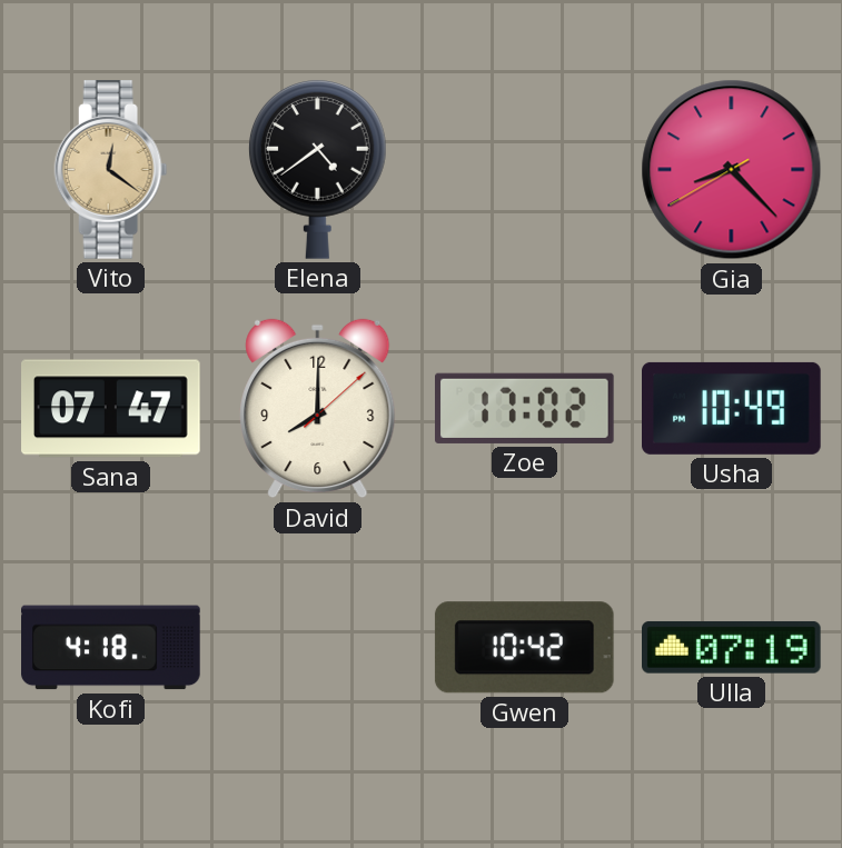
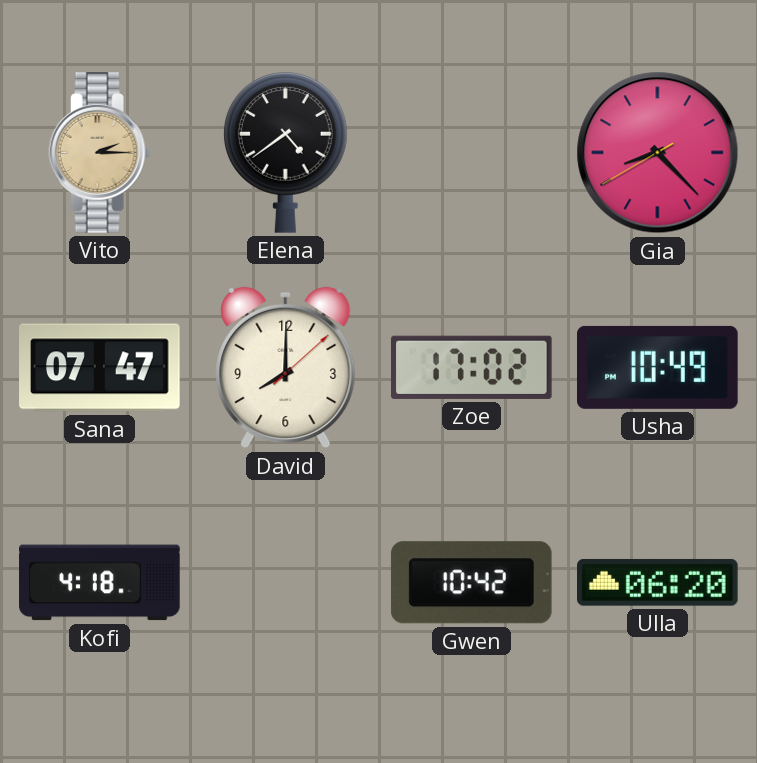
Vito: 12:21 -> 2:15 (100, 153)
Ulla: 07:19 -> 06:20 (658, 582)
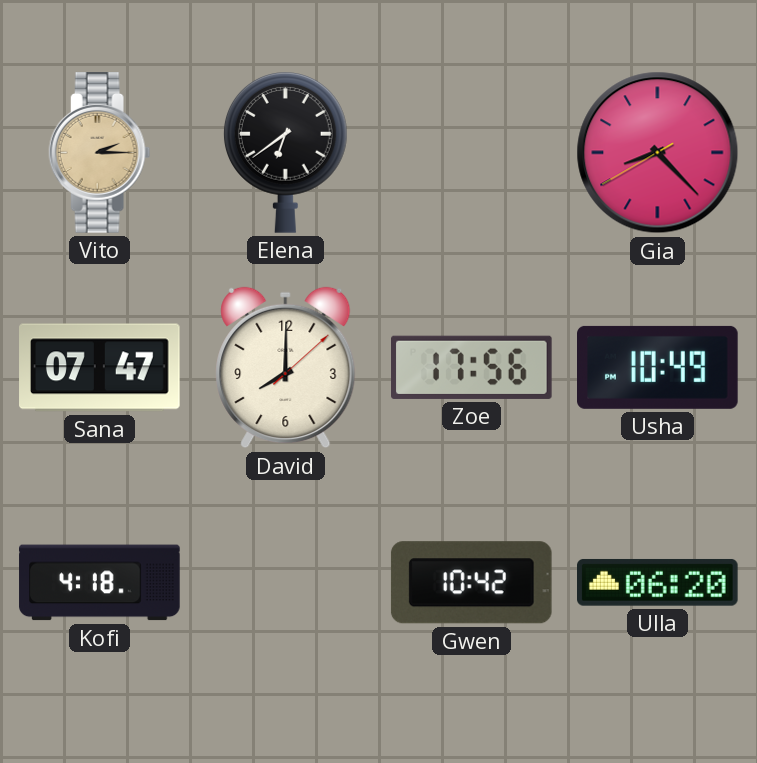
Elena: 4:39 -> 6:39 (285, 153)
Zoe: 17:02 -> 17:56 (472, 367)
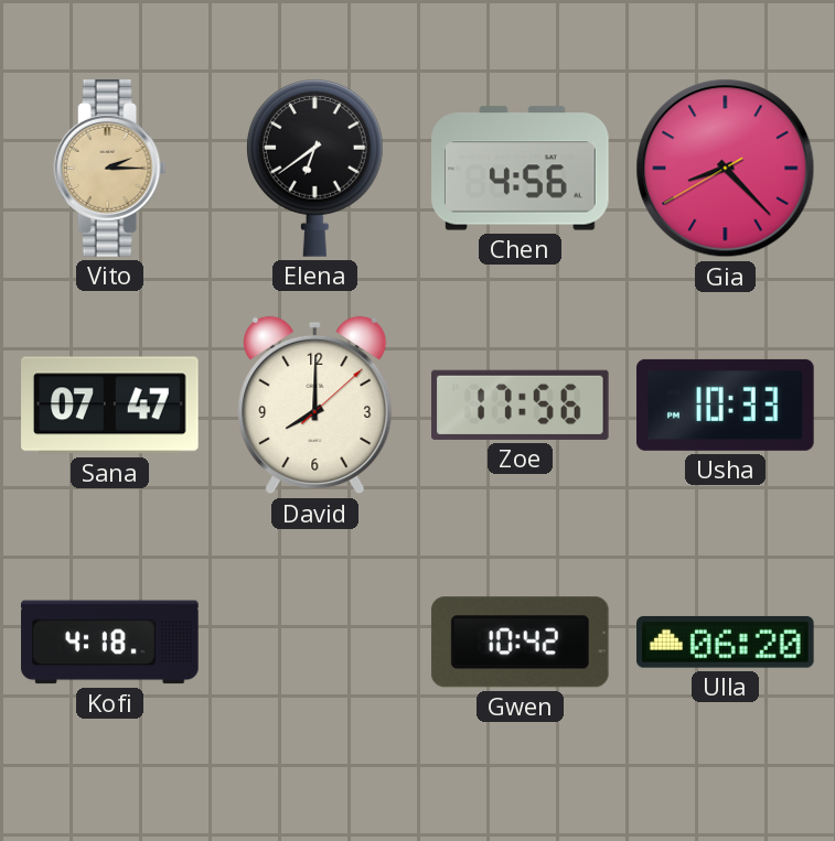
Chen: none -> 4:56 (521, 169)
Usha: 10:49 -> 10:33 (726, 405)
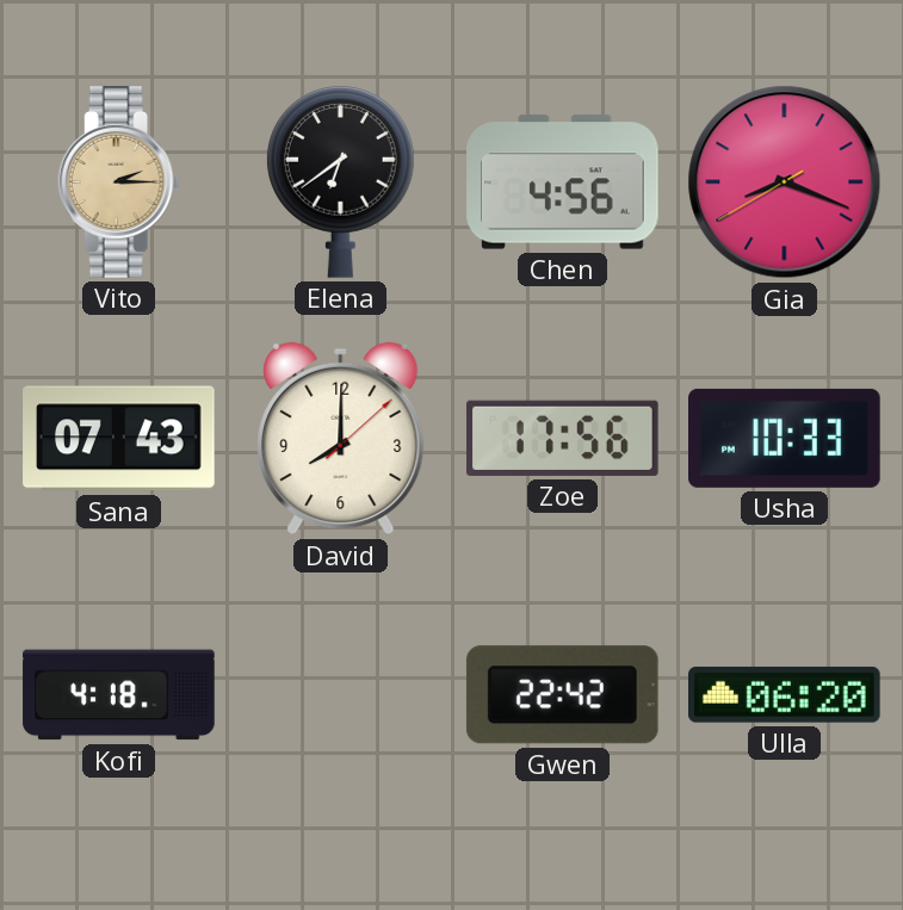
Gia: 8:22 -> 8:18 (785, 182)
Sana: 07:47 -> 07:43 (119, 439)
Gwen: 10:42 -> 22:42 (562, 695)
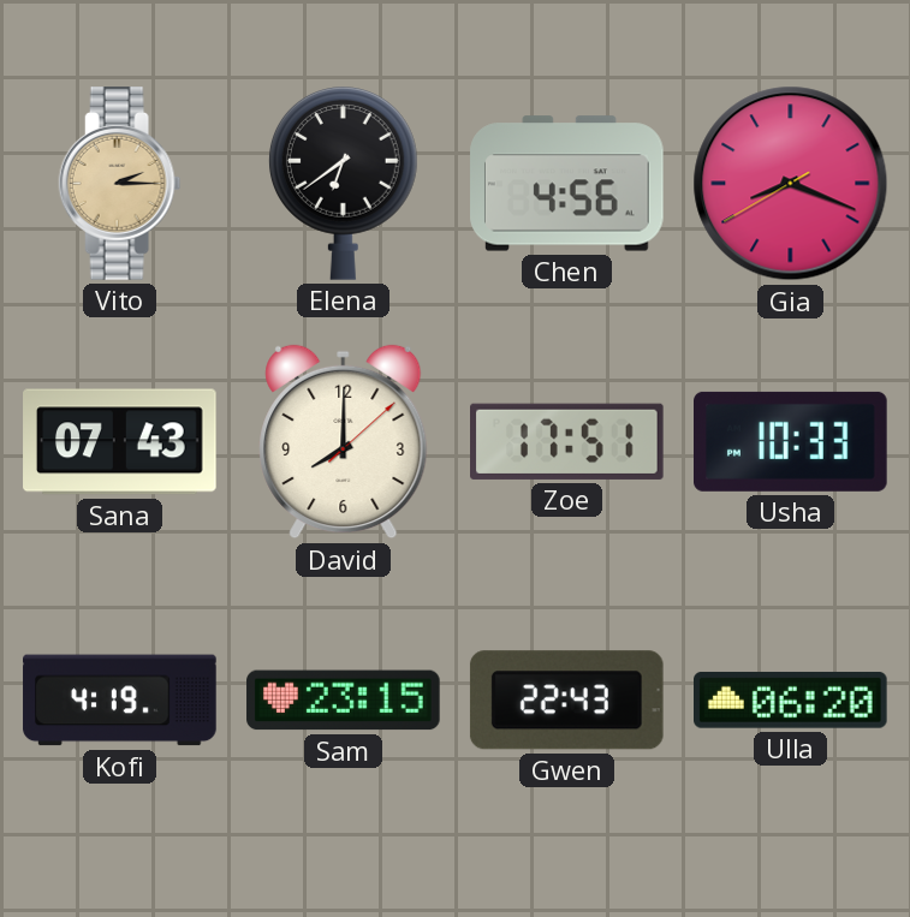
Zoe: 17:56 -> 17:51 (567, 441)
Kofi: 4:18 -> 4:19 (120, 701)
Sam: none -> 23:15 (344, 701)
Gwen: 22:42 -> 22:43 (566, 701)
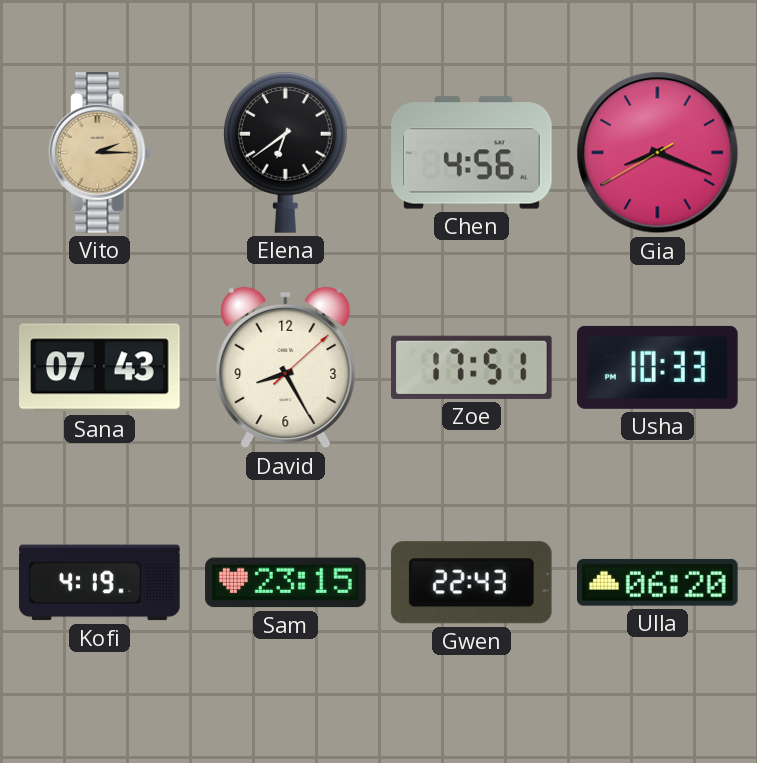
David: 8:00 -> 8:25 (286, 368)
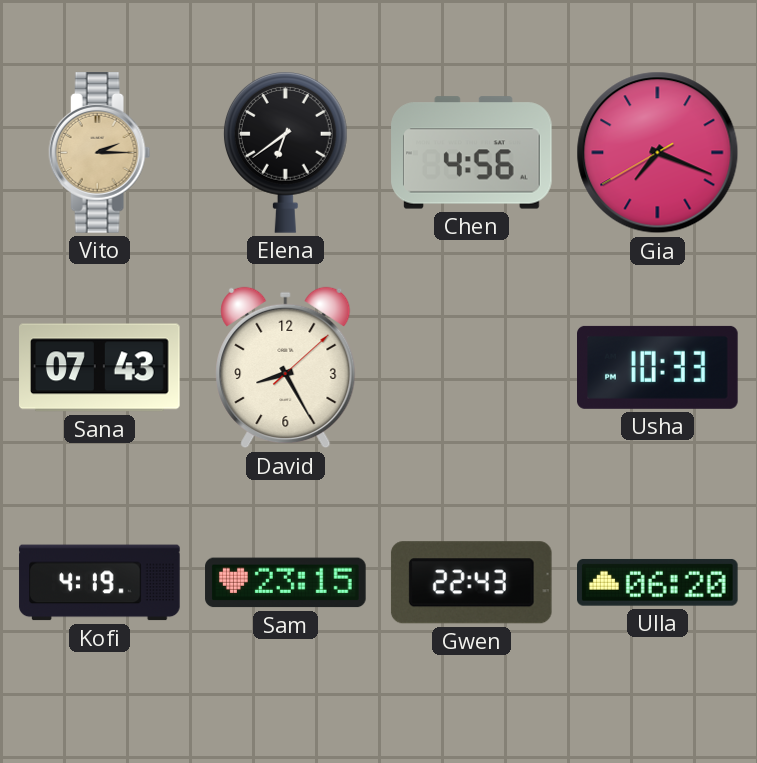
Gia: 8:18 -> 7:18 (658, 153)
Zoe: 17:51 -> none (472, 367)
